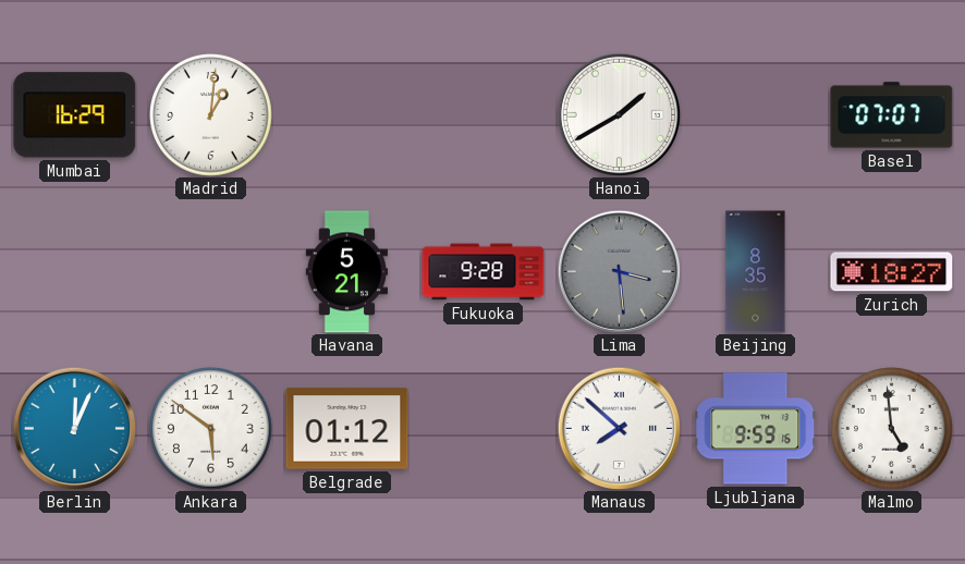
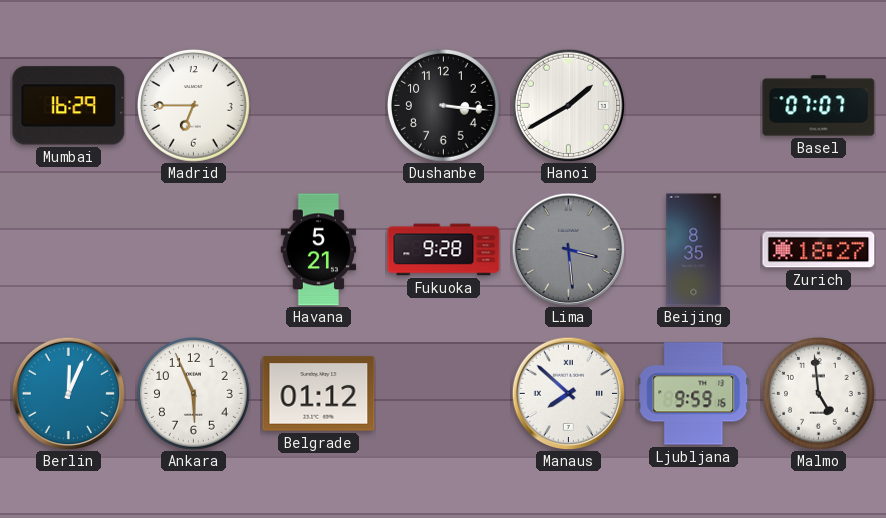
Madrid: 1:01 -> 6:45 (194, 106)
Dushanbe: none -> 3:16 (444, 106)
Ankara: 5:51 -> 5:56 (194, 394)
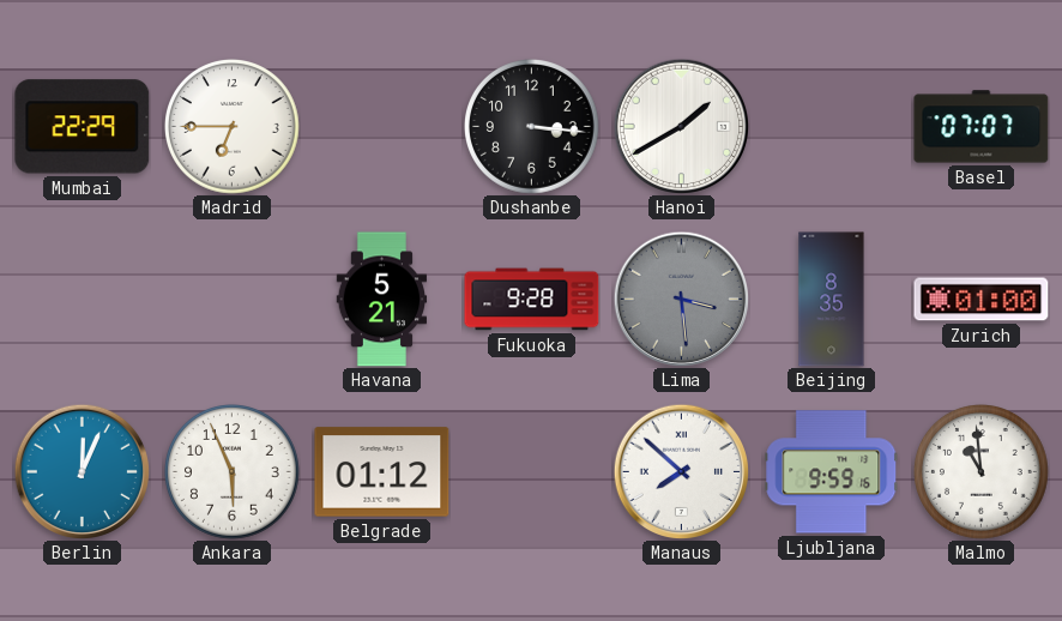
Mumbai: 16:29 -> 22:29 (83, 127)
Zurich: 18:27 -> 01:00 (982, 300)
Malmo: 4:59 -> 10:59 (982, 472)
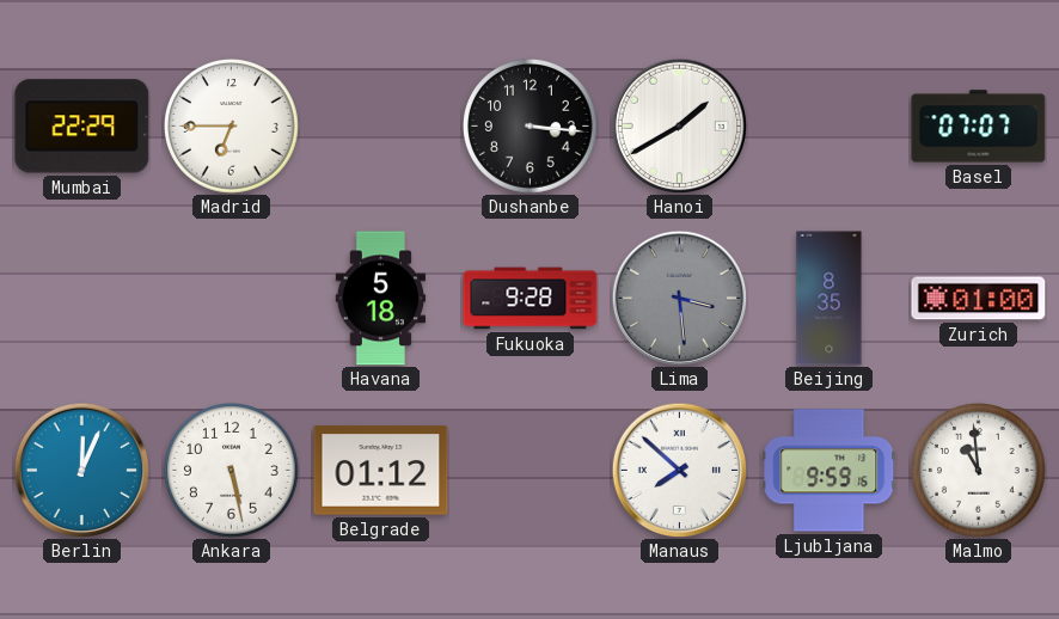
Havana: 5:21 -> 5:18 (381, 299)
Ankara: 5:56 -> 5:28 (232, 471)
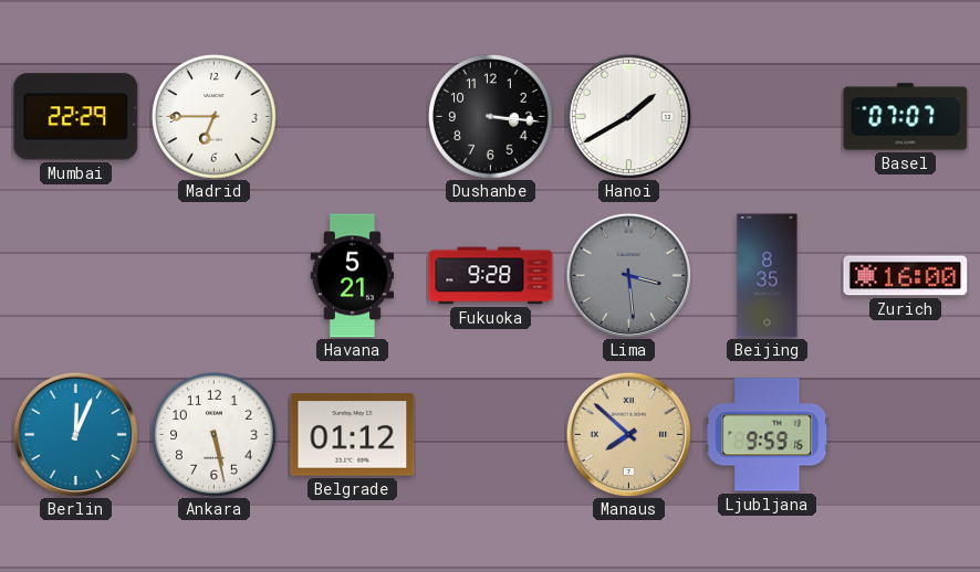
Havana: 5:18 -> 5:21 (353, 276)
Zurich: 01:00 -> 16:00 (906, 276)
Manaus dial: white -> champagne (628, 434)
Malmo: 10:59 -> none (979, 471)
